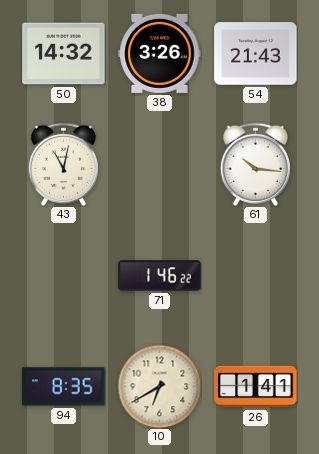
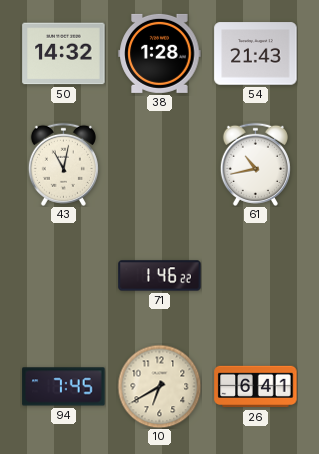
38: 3:26 -> 1:28 (160, 53)
61: 10:16 -> 10:43 (255, 164)
94: 8:35 -> 7:45 (64, 387)
26: 1:41 -> 6:41 (256, 387)
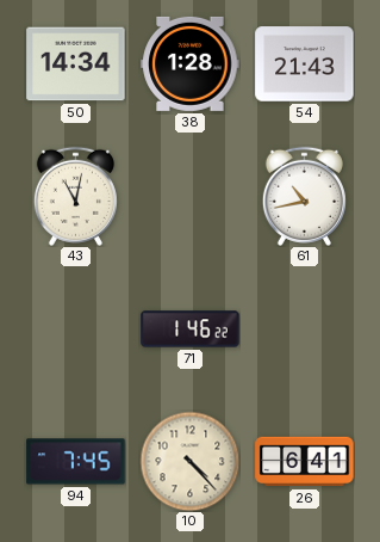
50: 14:32 -> 14:34 (76, 64)
10: 6:40 -> 4:23 (189, 461)
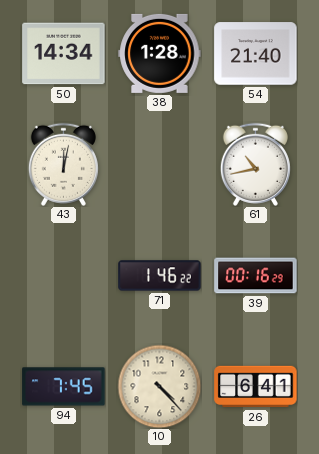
54: 21:43 -> 21:40 (256, 54)
43: 11:02 -> 12:02 (63, 164)
39: none -> 00:16 (256, 276)
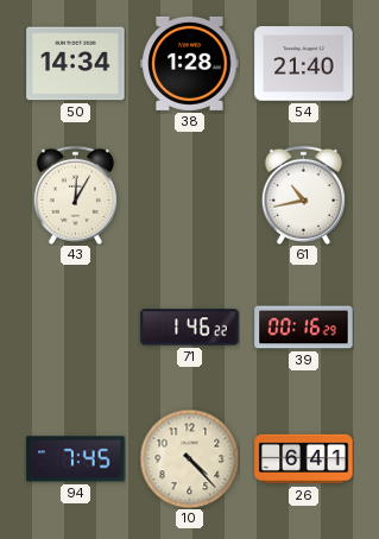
43: 12:02 -> 12:05 (75, 195)
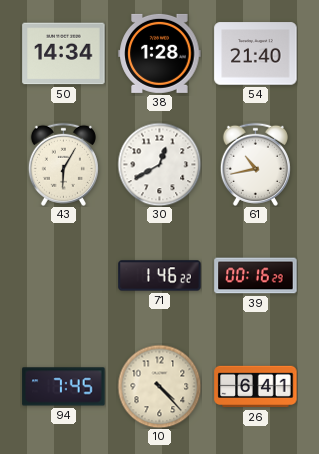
43: 12:05 -> 6:05 (63, 164)
30: none -> 12:40 (159, 164)
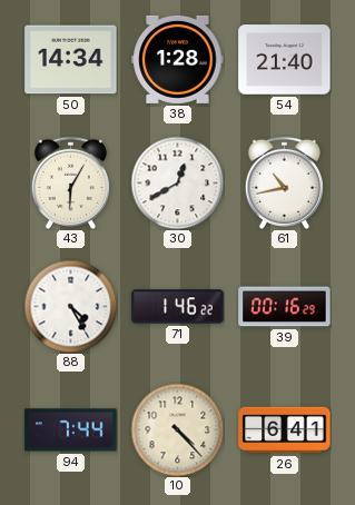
88: none -> 4:25 (70, 306)
94: 7:45 -> 7:44 (71, 430)
